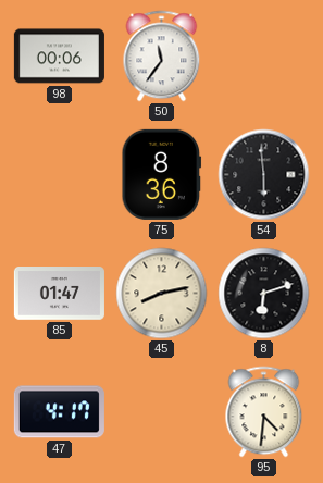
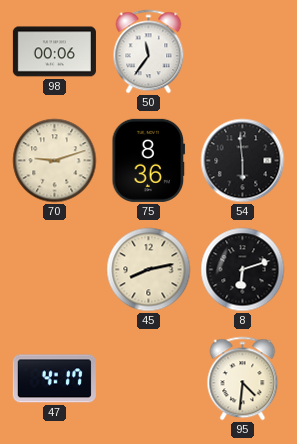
70: none -> 9:12 (55, 161)
85: 01:47 -> none (59, 294)
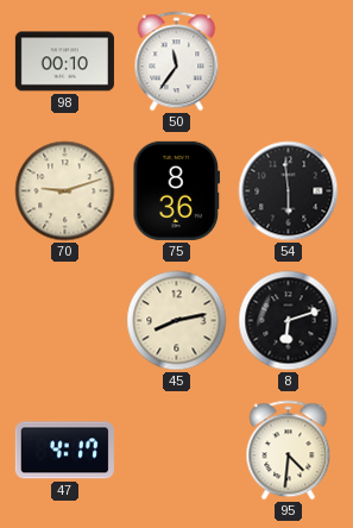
98: 00:06 -> 00:10 (64, 62)
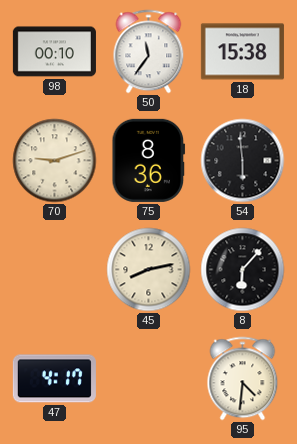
18: none -> 15:38 (242, 52)
8: 6:12 -> 6:07 (243, 270)
